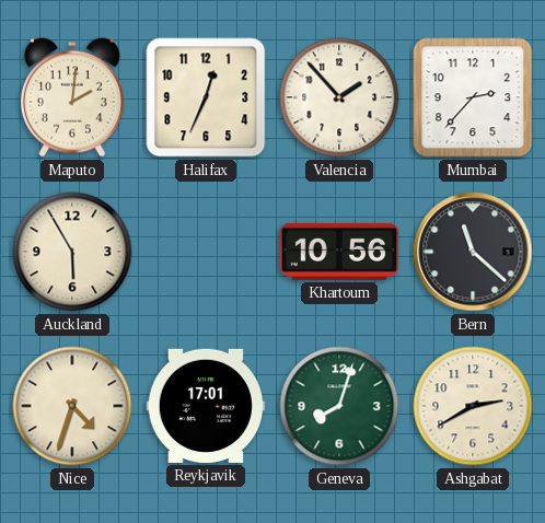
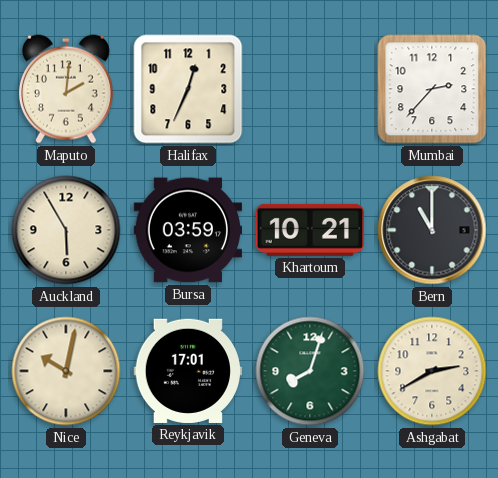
Valencia: 1:53 -> none (339, 97)
Bursa: none -> 03:59 (187, 230)
Khartoum: 10:56 -> 10:21 (309, 230)
Bern: 11:22 -> 11:00 (432, 230)
Nice: 4:33 -> 10:02 (66, 371)
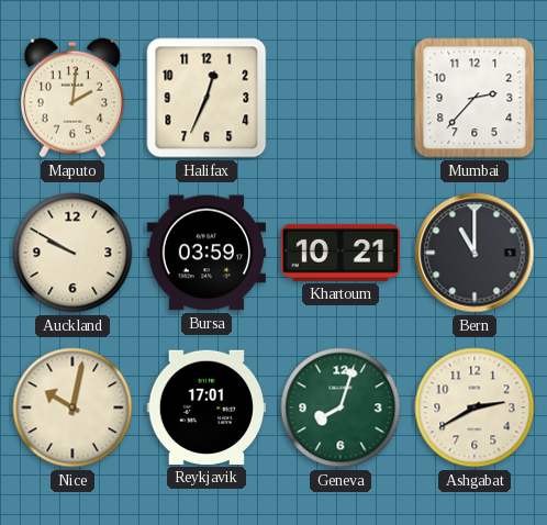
Auckland: 5:55 -> 9:50 (72, 253)
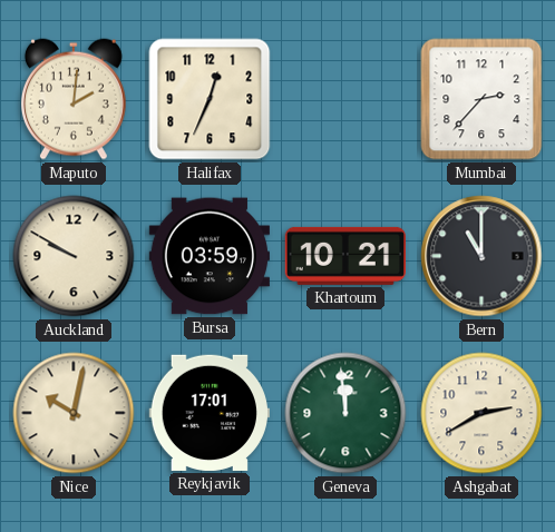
Geneva: 8:03 -> 11:59 (345, 413)
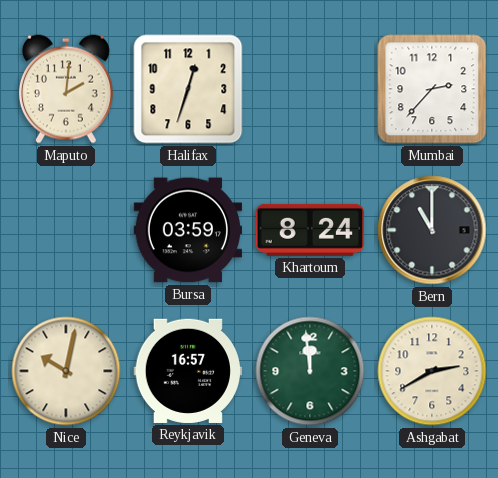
Halifax: 12:34 -> 12:33 (188, 89)
Auckland: 9:50 -> none (74, 256)
Khartoum: 10:21 -> 8:24 (309, 230)
Reykjavik: 17:01 -> 16:57 (187, 371)
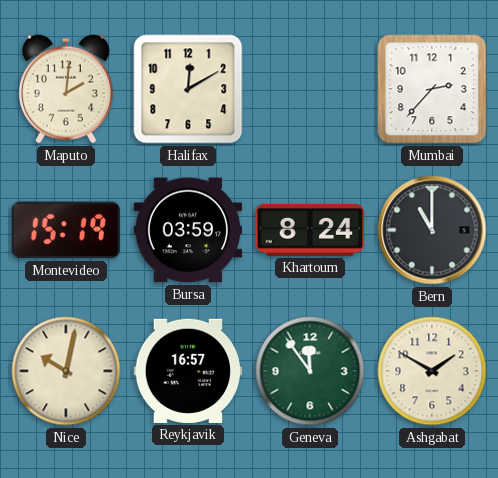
Halifax: 12:33 -> 12:10 (188, 89)
Montevideo: none -> 15:19 (66, 230)
Geneva: 11:59 -> 11:54 (310, 371)
Ashgabat: 2:40 -> 1:50 (432, 371)
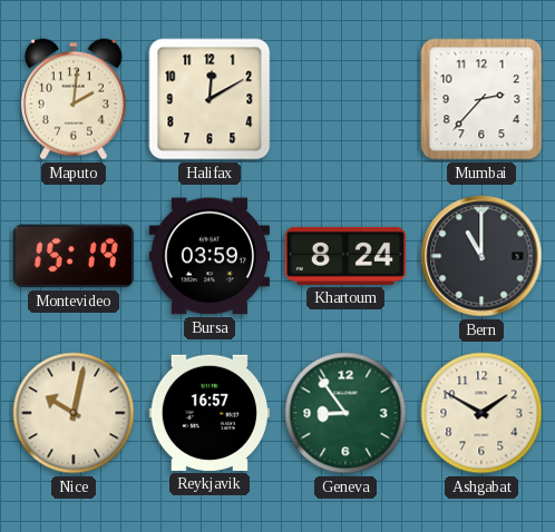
Geneva: 11:54 -> 8:54 (345, 413)
